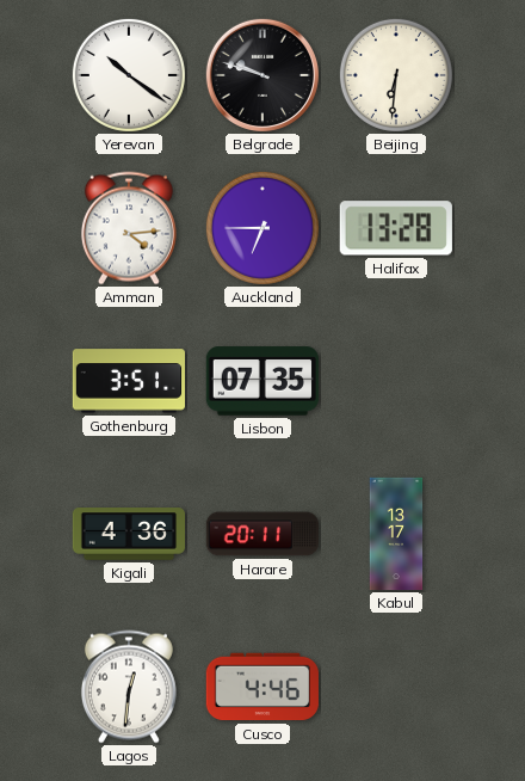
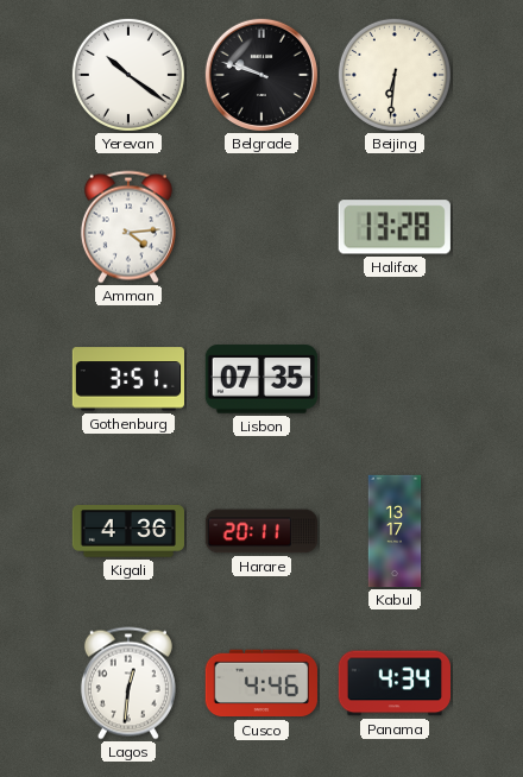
Auckland: 6:45 -> none (262, 228)
Panama: none -> 4:34 (393, 683)
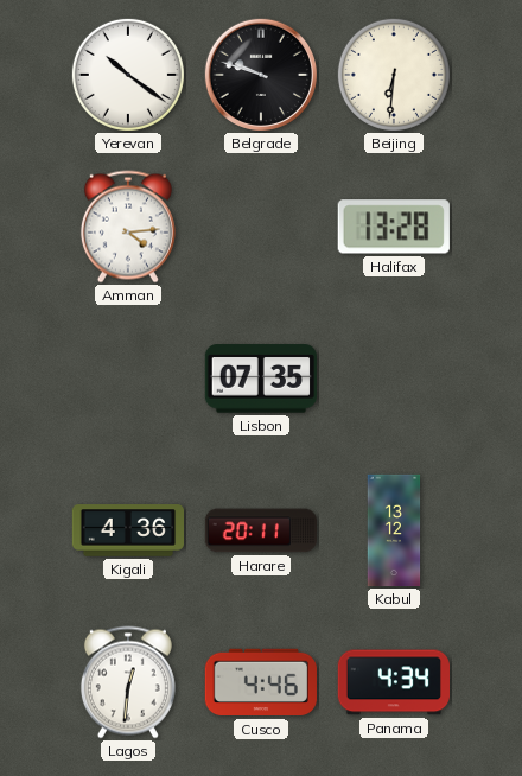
Gothenburg: 3:51 -> none (127, 379)
Kabul: 13:17 -> 13:12 (394, 530)
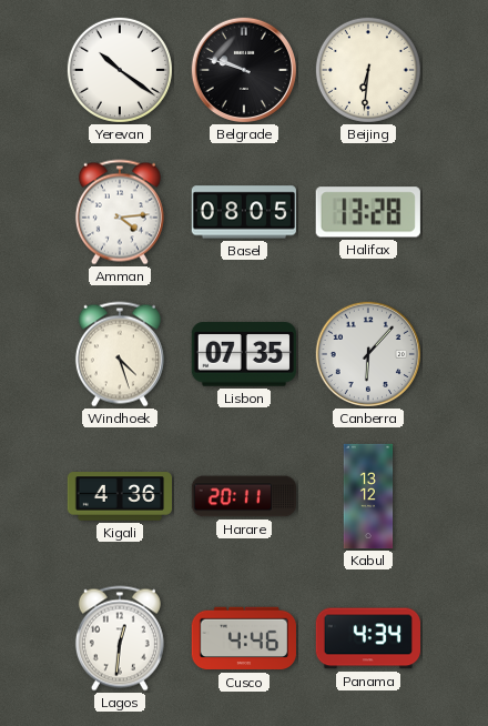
Basel: none -> 08:05 (244, 212)
Windhoek: none -> 4:27 (120, 354)
Canberra: none -> 6:07 (368, 354)
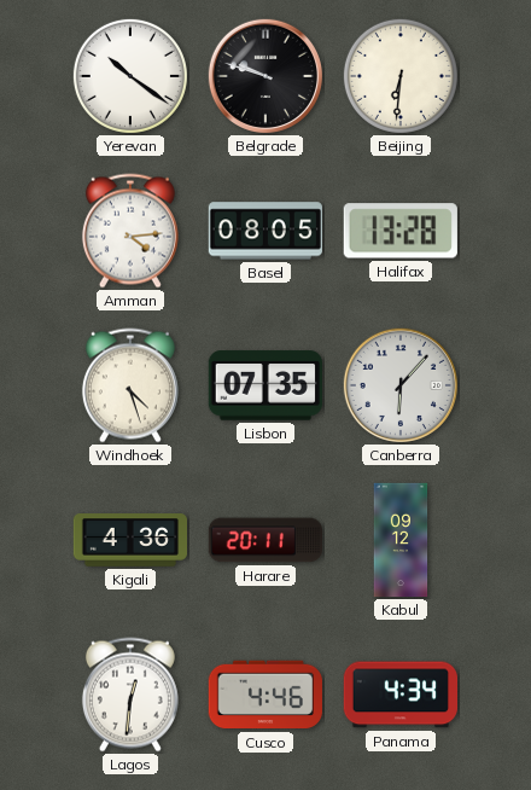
Kabul: 13:12 -> 09:12 (401, 540)
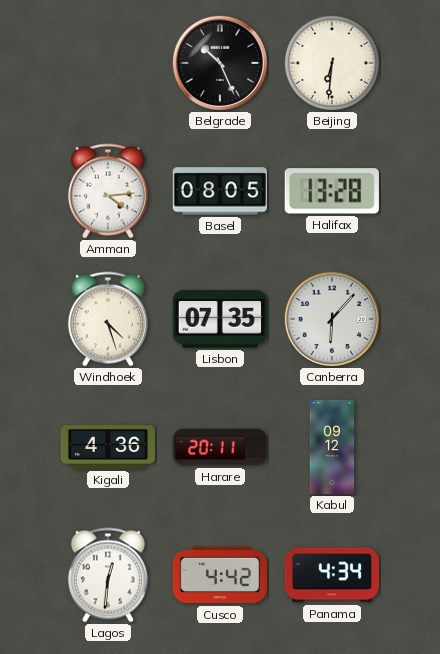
Yerevan: 10:21 -> none (130, 76)
Belgrade: 9:48 -> 10:26 (220, 63)
Cusco: 4:46 -> 4:42 (219, 575)
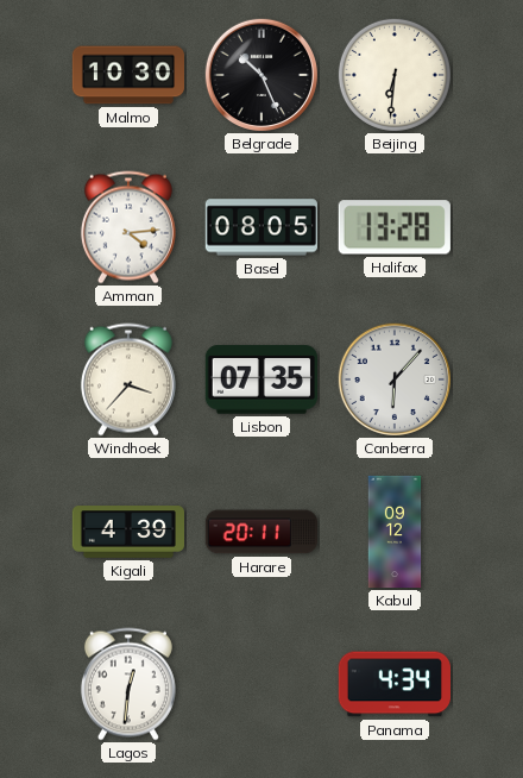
Malmo: none -> 10:30 (128, 75)
Windhoek: 4:27 -> 3:37 (128, 379)
Kigali: 4:36 -> 4:39 (127, 532)
Cusco: 4:42 -> none (219, 575)
